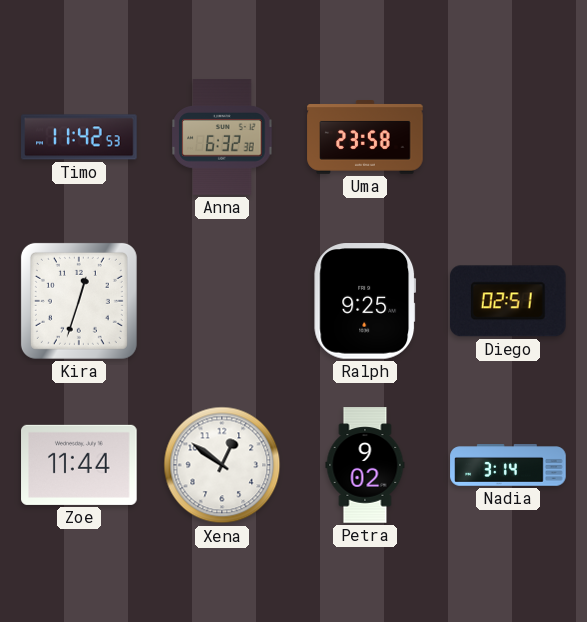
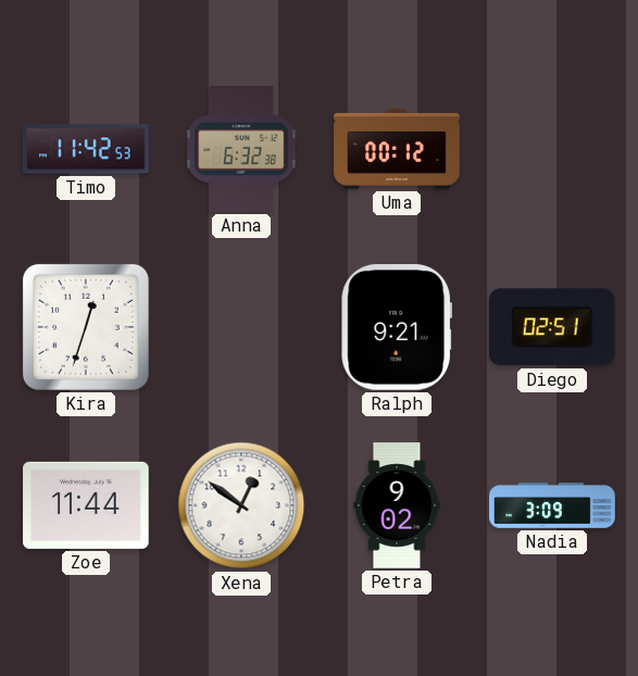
Uma: 23:58 -> 00:12 (397, 150)
Ralph: 9:25 -> 9:21 (397, 327)
Nadia: 3:14 -> 3:09 (552, 505)
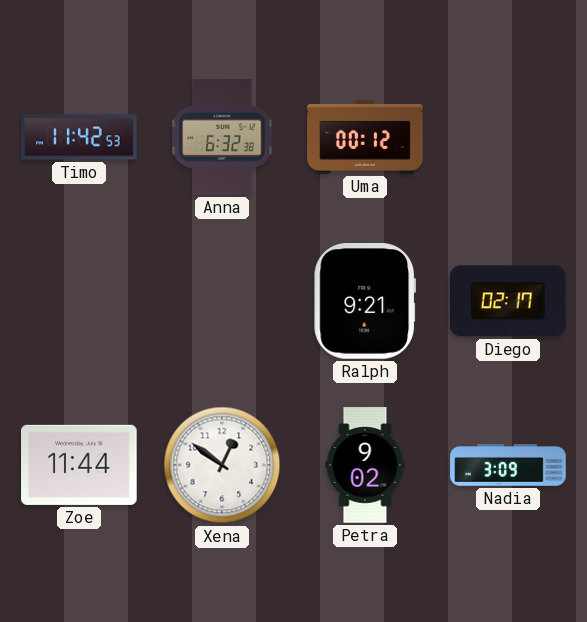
Kira: 12:33 -> none (86, 327)
Diego: 02:51 -> 02:17 (508, 301)
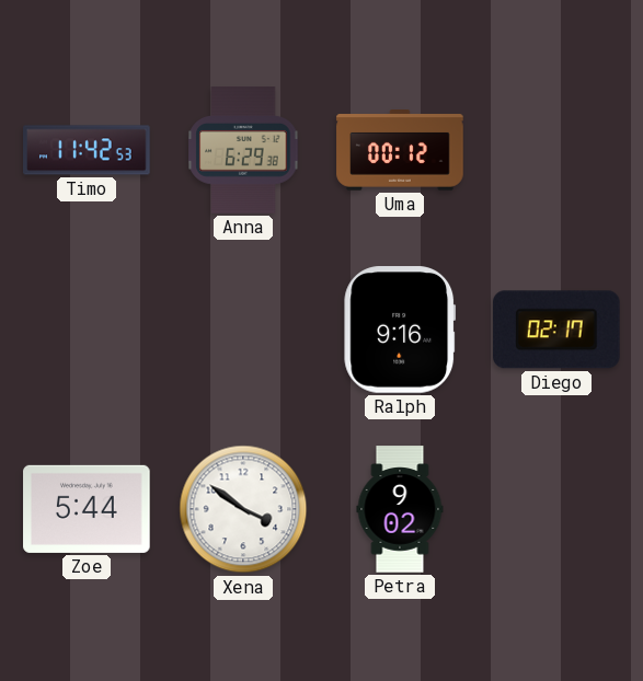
Anna: 6:32 -> 6:29 (243, 150)
Ralph: 9:21 -> 9:16 (400, 330)
Zoe: 11:44 -> 5:44 (87, 509)
Xena: 12:51 -> 3:51 (243, 509)
Nadia: 3:09 -> none (508, 465)
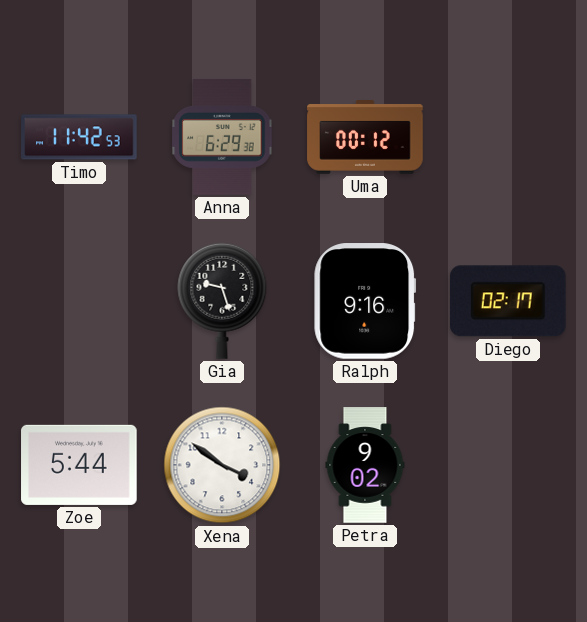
Gia: none -> 9:27 (222, 301)
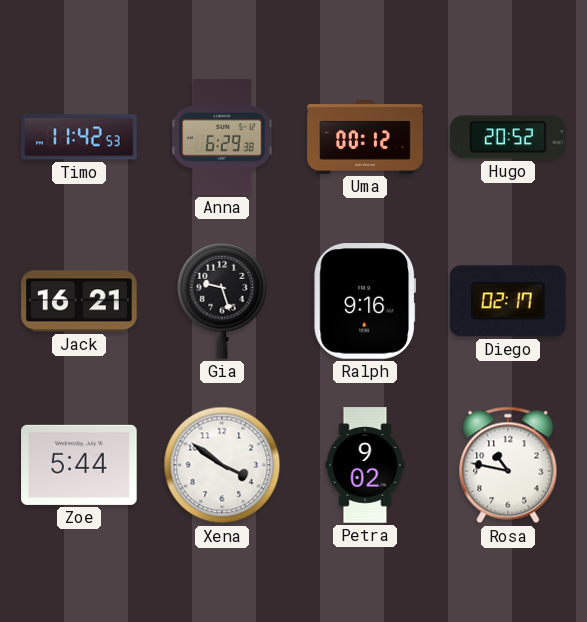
Hugo: none -> 20:52 (509, 137)
Jack: none -> 16:21 (79, 301)
Rosa: none -> 10:47 (508, 465)
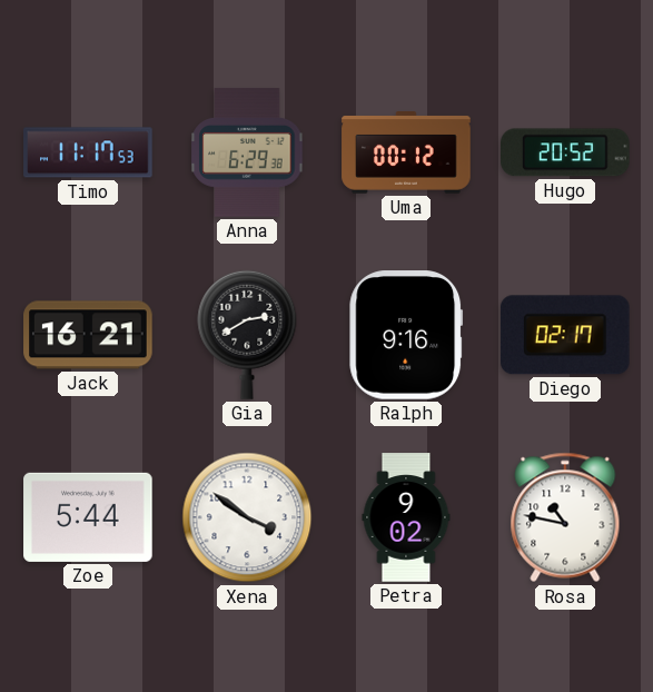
Timo: 11:42 -> 11:17 (88, 152)
Gia: 9:27 -> 2:40 (247, 335)
